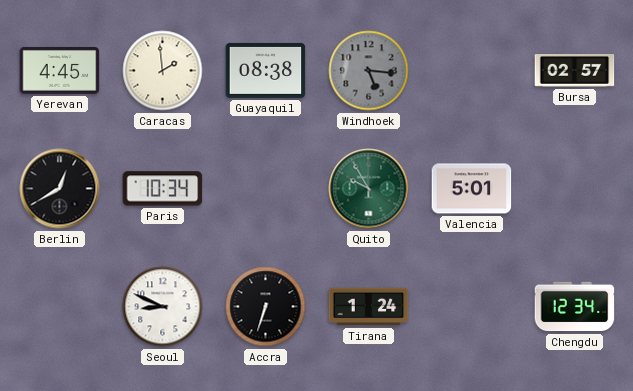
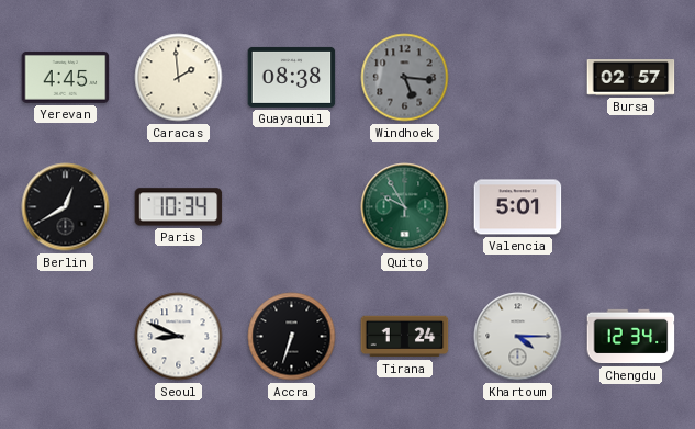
Khartoum: none -> 4:15 (518, 337)
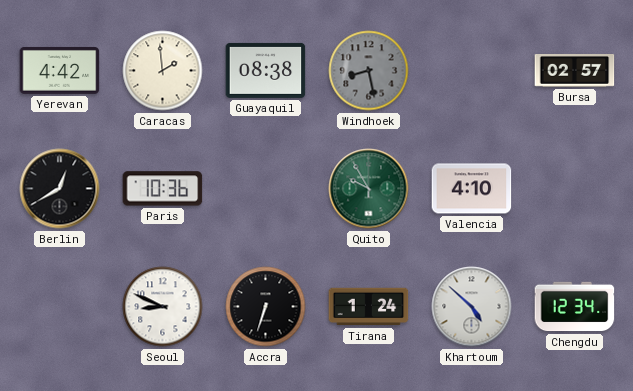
Yerevan: 4:45 -> 4:42 (60, 70)
Windhoek: 5:16 -> 8:28 (369, 71)
Paris: 10:34 -> 10:36 (163, 189)
Valencia: 5:01 -> 4:10 (472, 189)
Khartoum: 4:15 -> 4:52 (472, 307)
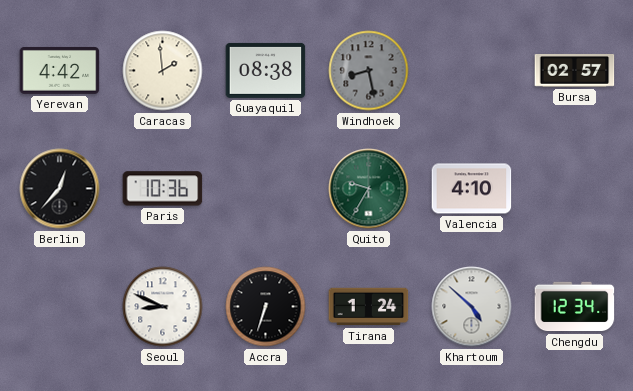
Berlin: 12:40 -> 12:37 (60, 189)
Quito: 9:55 -> 9:35 (369, 189)
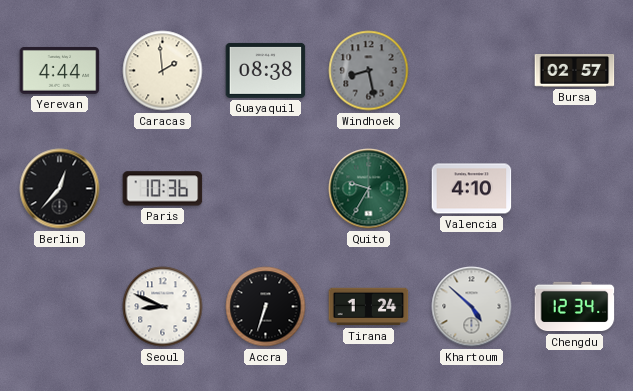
Yerevan: 4:42 -> 4:44 (60, 70)
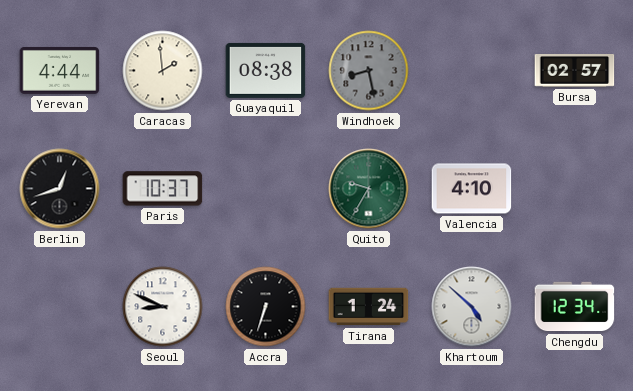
Berlin: 12:37 -> 12:42 (60, 189)
Paris: 10:36 -> 10:37 (163, 189)
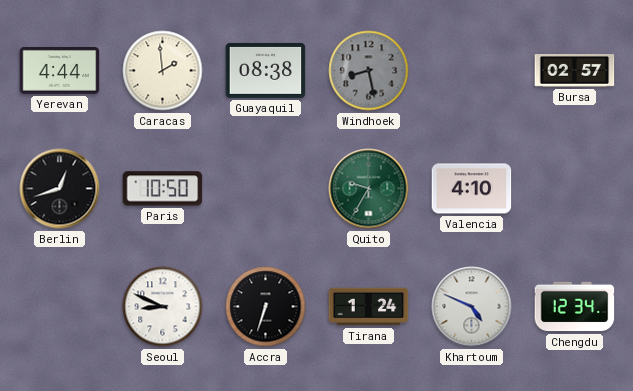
Paris: 10:37 -> 10:50 (163, 189)
Khartoum: 4:52 -> 4:49 (472, 307)
